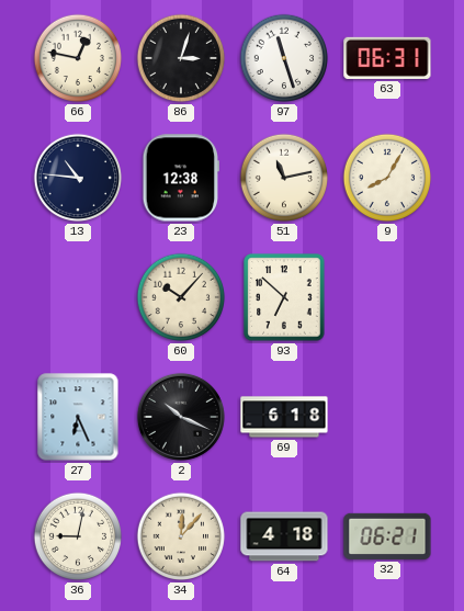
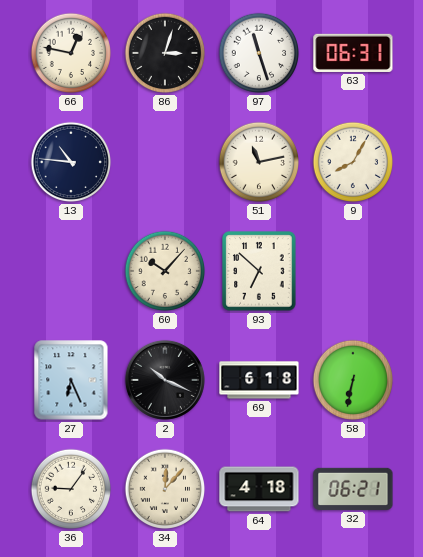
23: 12:38 -> none (180, 178)
58: none -> 6:32 (353, 380)
36: 9:02 -> 9:06 (71, 489)
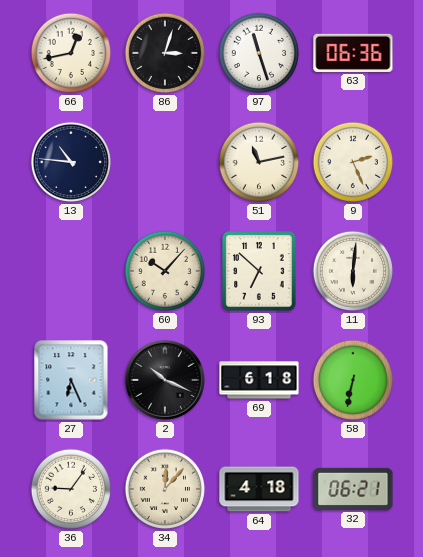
66: 12:47 -> 12:43 (71, 53)
63: 06:31 -> 06:36 (353, 53)
9: 8:05 -> 2:26 (353, 162)
11: none -> 6:01 (353, 271)
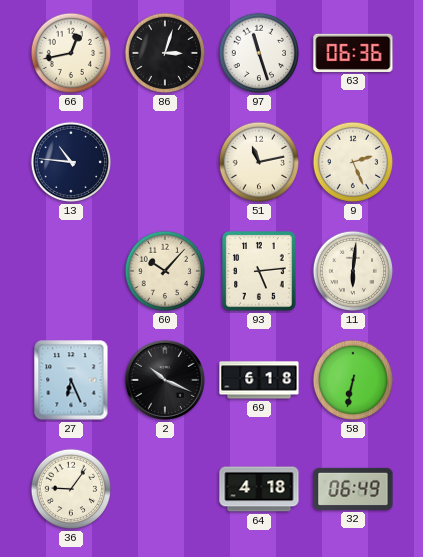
93: 6:52 -> 5:14 (259, 271)
34: 12:07 -> none (165, 489)
32: 06:21 -> 06:49 (353, 489)
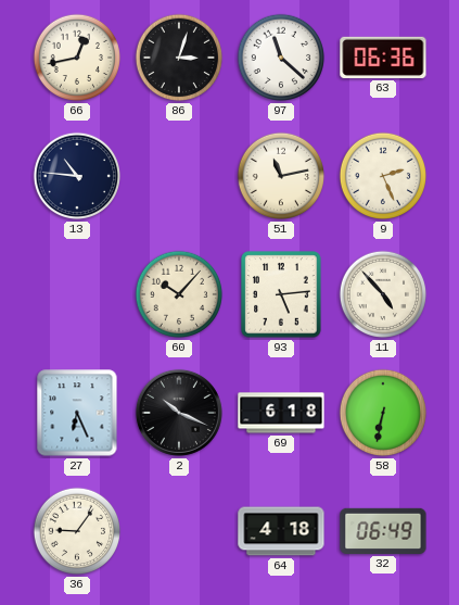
97: 11:27 -> 11:22 (281, 58)
11: 6:01 -> 4:53 (383, 294)
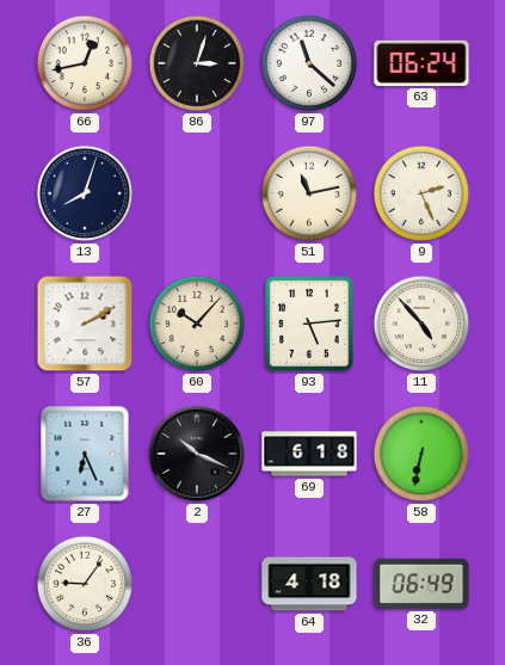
63: 06:36 -> 06:24 (421, 63)
13: 10:46 -> 8:03 (85, 193)
57: none -> 2:10 (85, 324)
